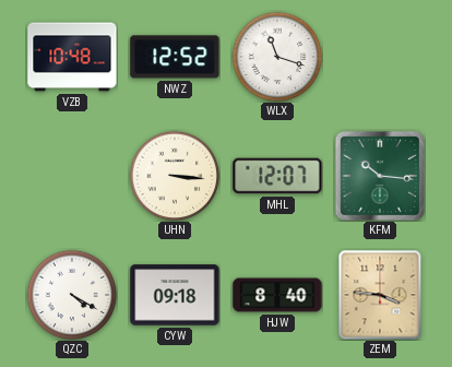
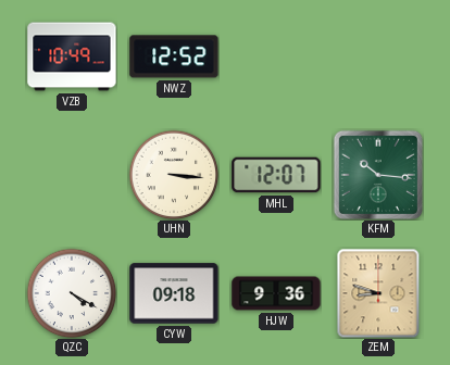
VZB: 10:48 -> 10:49 (72, 56)
WLX: 11:18 -> none (277, 57)
HJW: 8:40 -> 9:36 (276, 293)
ZEM: 3:46 -> 8:48 (378, 293)
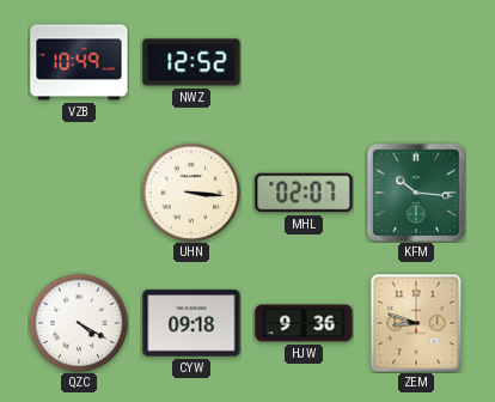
MHL: 12:07 -> 02:07 (304, 193)
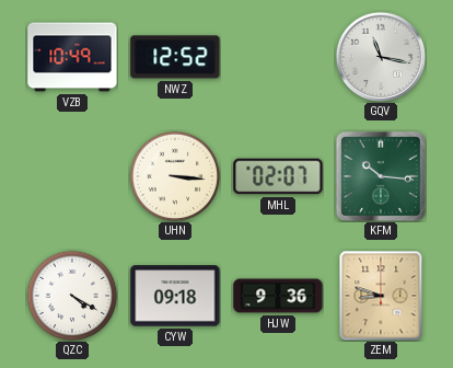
GQV: none -> 11:17 (381, 57)
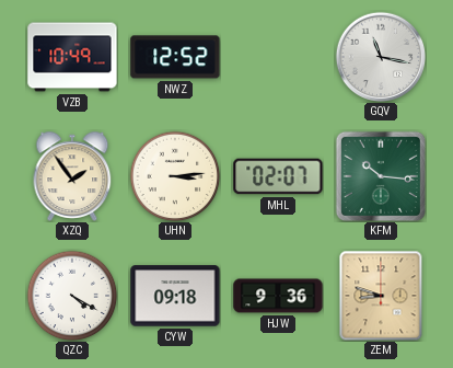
XZQ: none -> 1:54 (72, 176)
UHN: 3:16 -> 3:14 (175, 176)
